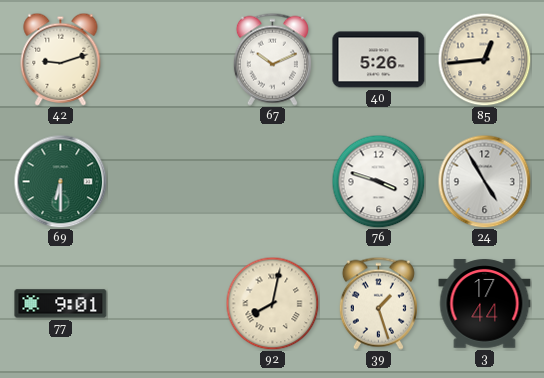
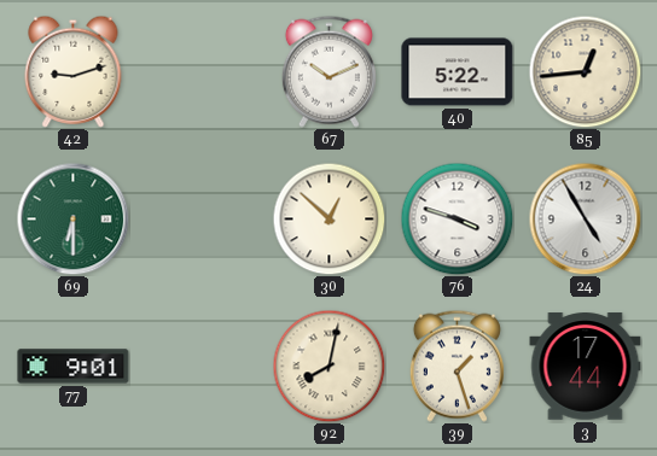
40: 5:26 -> 5:22 (458, 72)
30: none -> 12:52 (328, 218)
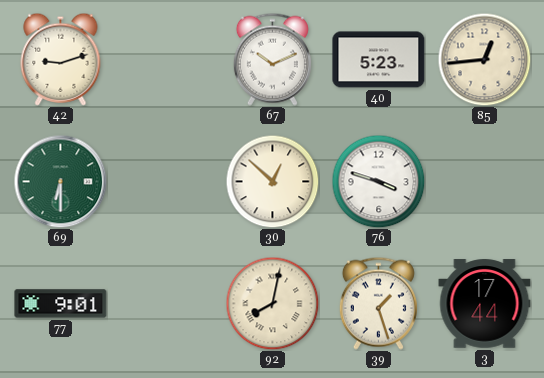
40: 5:22 -> 5:23 (379, 60)
24: 4:55 -> none (585, 218)
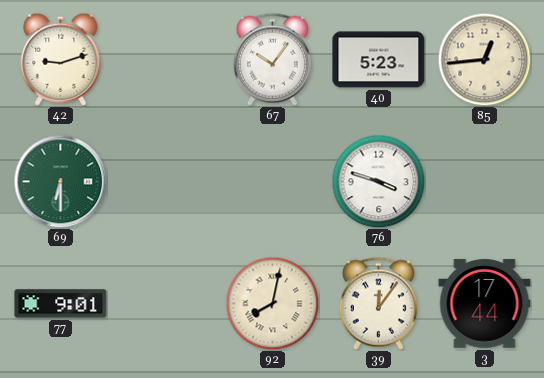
67: 10:11 -> 10:06 (272, 59)
30: 12:52 -> none (272, 181)
39: 1:27 -> 12:06 (378, 303)
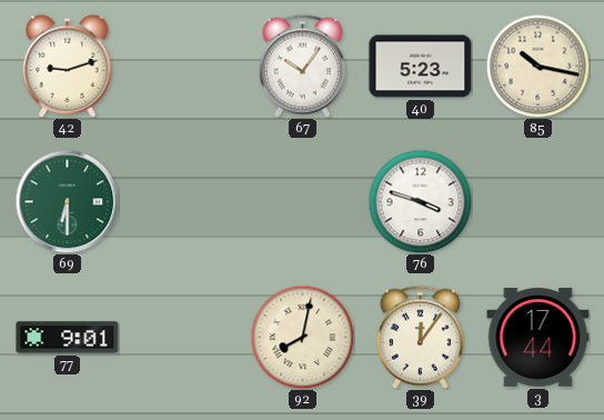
85: 12:44 -> 10:17 (537, 66)
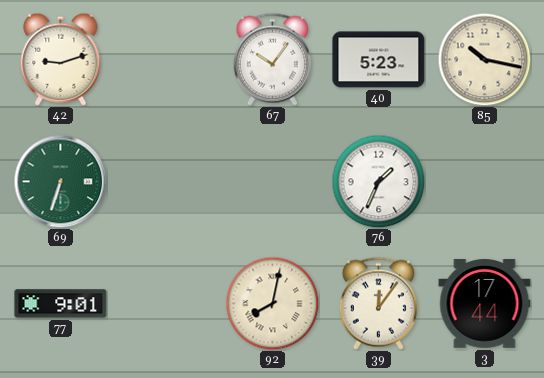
69: 6:30 -> 6:33 (60, 181)
76: 3:48 -> 1:34 (378, 181)
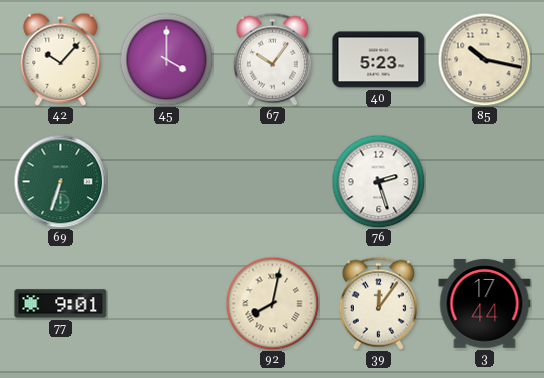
42: 9:12 -> 10:07 (61, 59)
45: none -> 4:00 (166, 59)
76: 1:34 -> 2:27 (378, 181)
